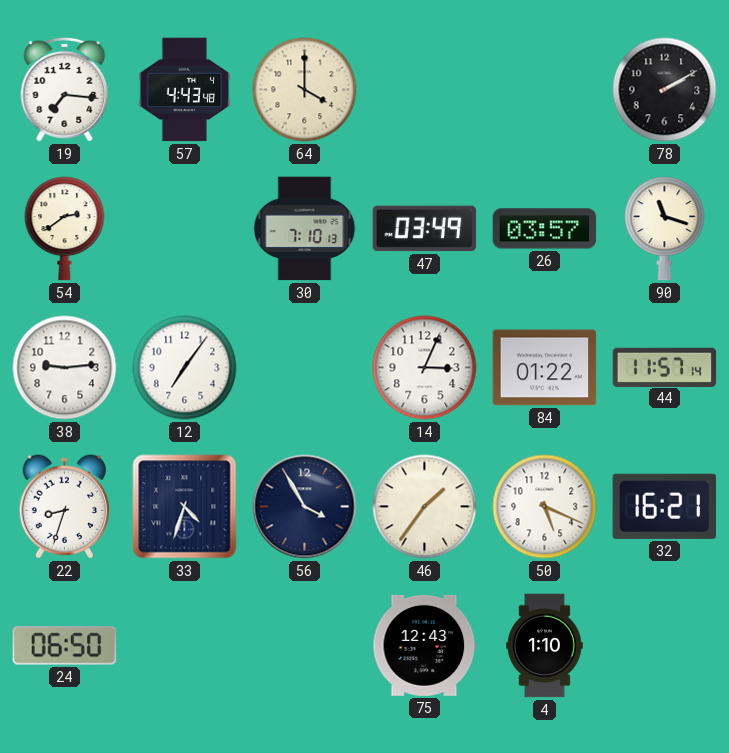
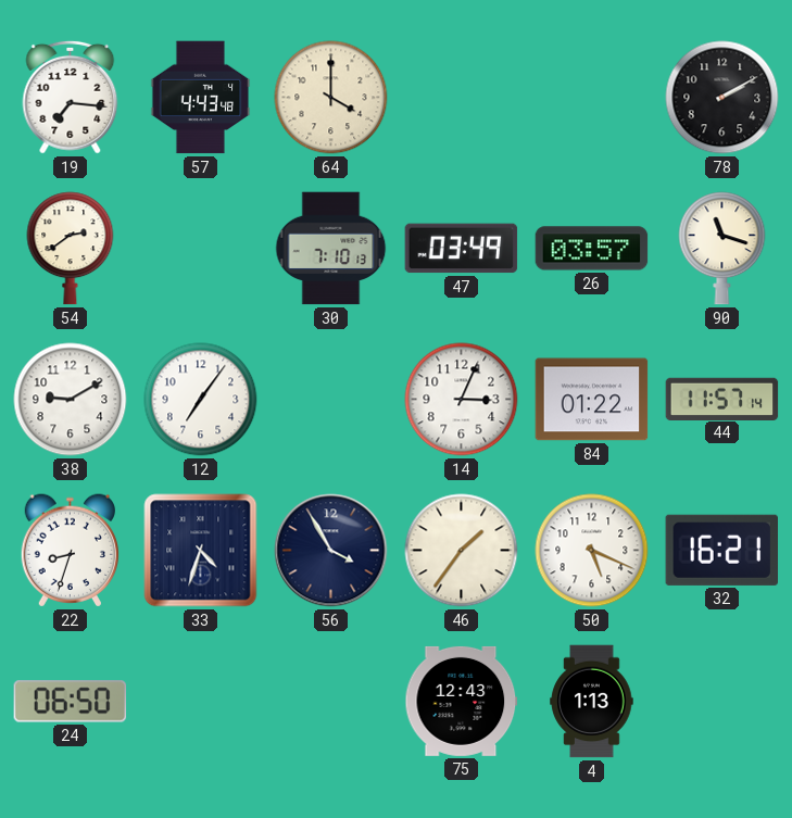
38: 9:14 -> 9:10 (71, 400)
4: 1:10 -> 1:13 (592, 702)
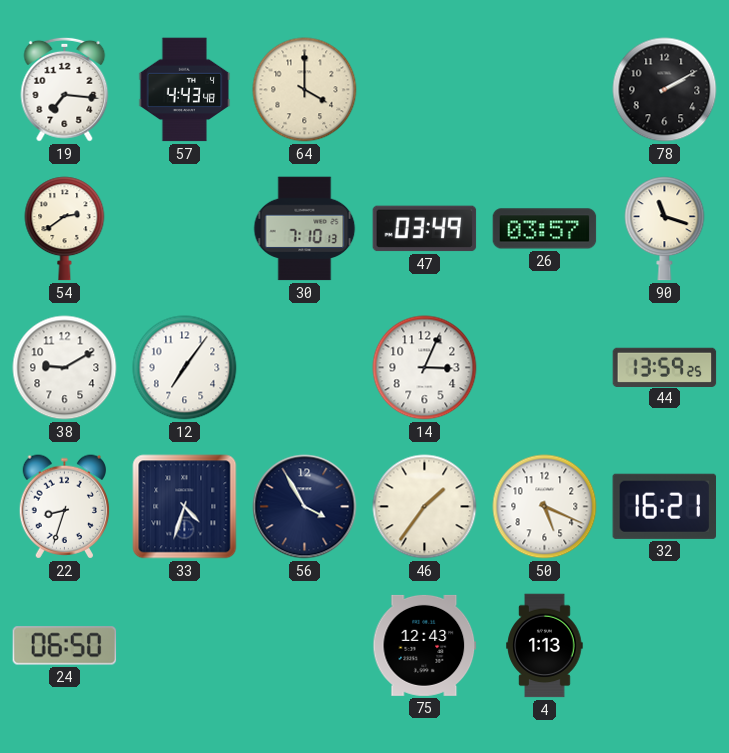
84: 01:22 -> none (592, 400)
44: 11:57 -> 13:59 (665, 367)
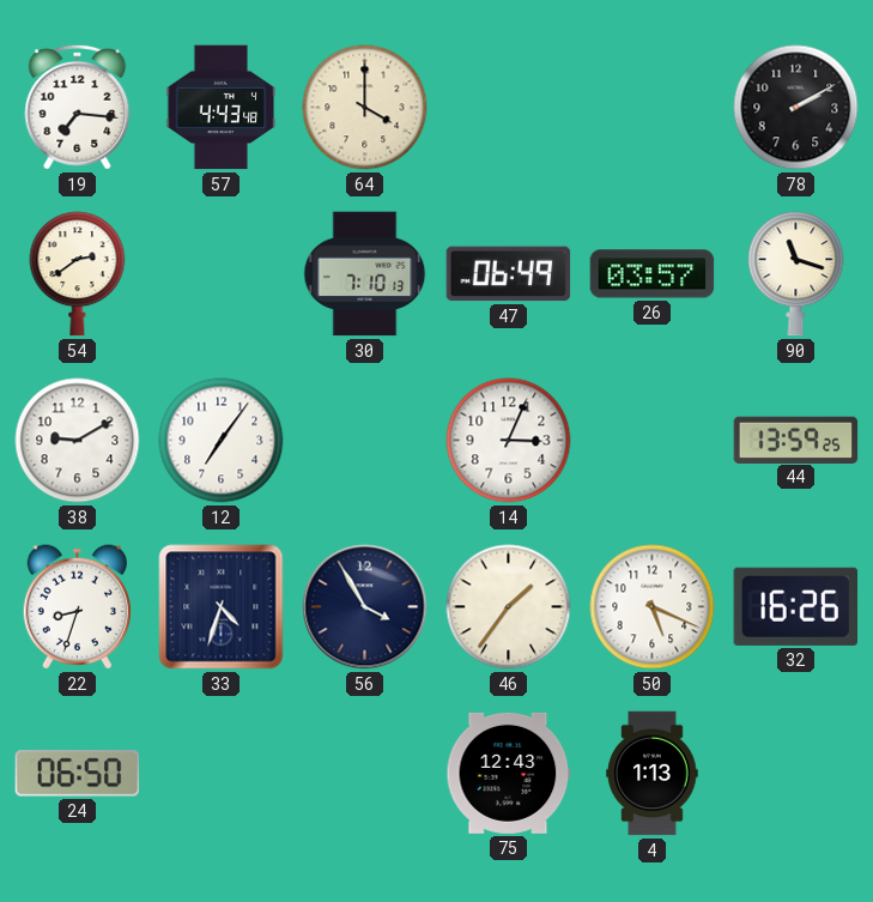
47: 03:49 -> 06:49 (509, 274)
32: 16:21 -> 16:26 (795, 606)
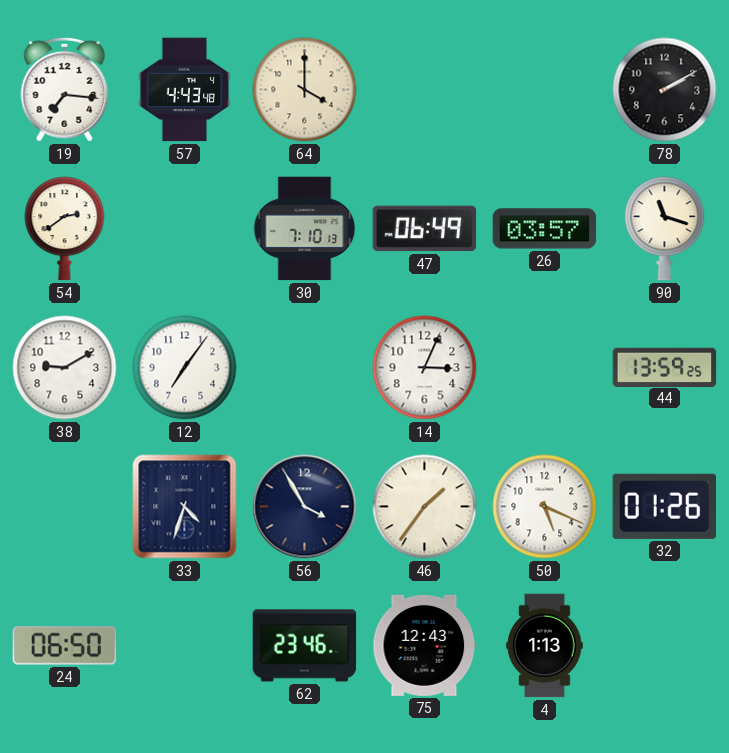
22: 8:33 -> none (77, 607)
32: 16:26 -> 01:26 (664, 506)
62: none -> 23:46 (305, 646)
